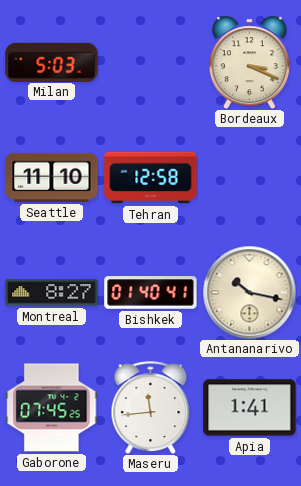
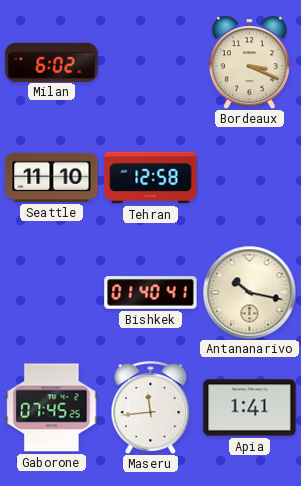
Milan: 5:03 -> 6:02 (52, 62)
Montreal: 8:27 -> none (52, 293)
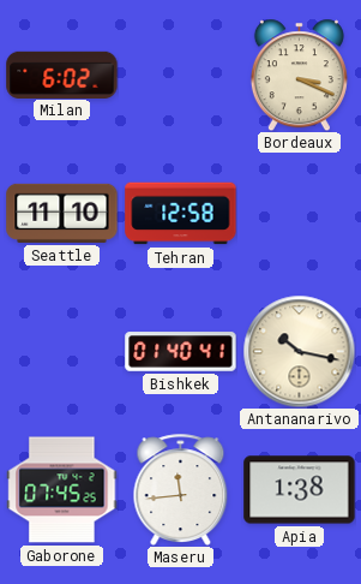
Apia: 1:41 -> 1:38 (300, 490)
